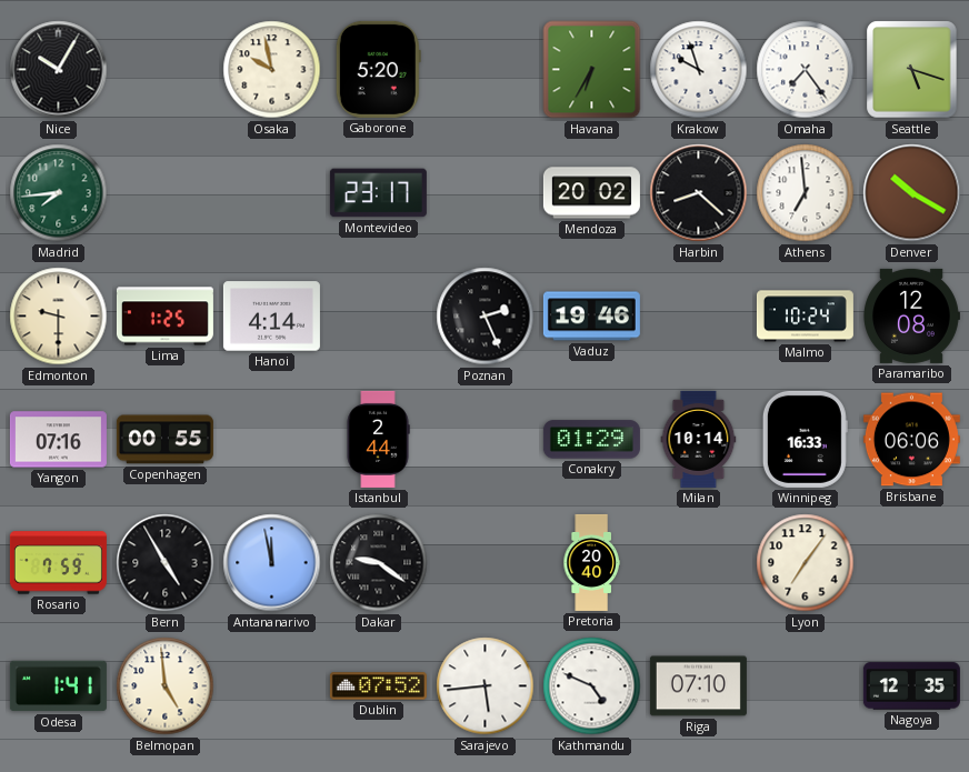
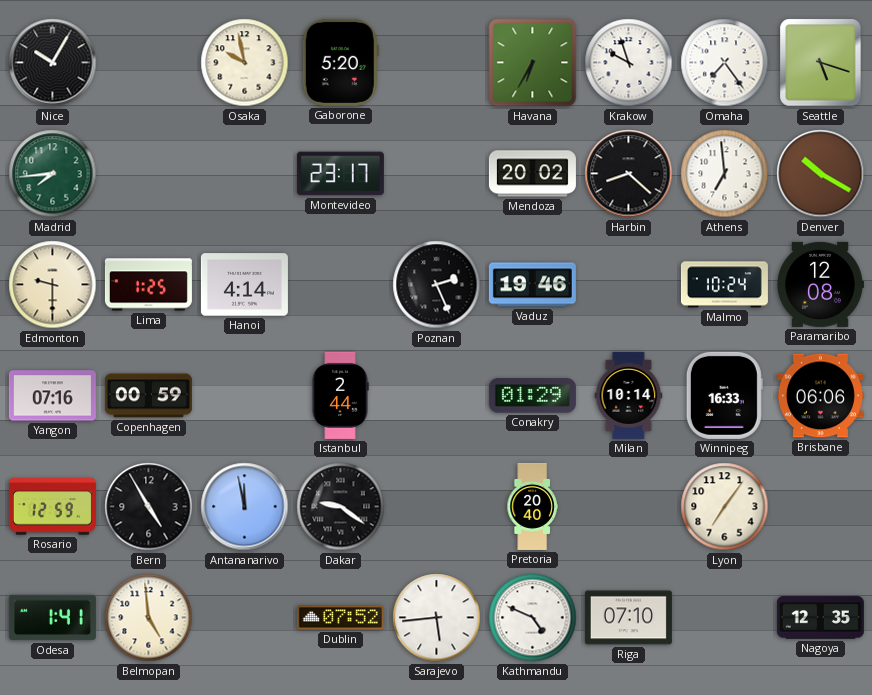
Copenhagen: 00:55 -> 00:59 (148, 396)
Rosario: 7:59 -> 12:59 (52, 507)
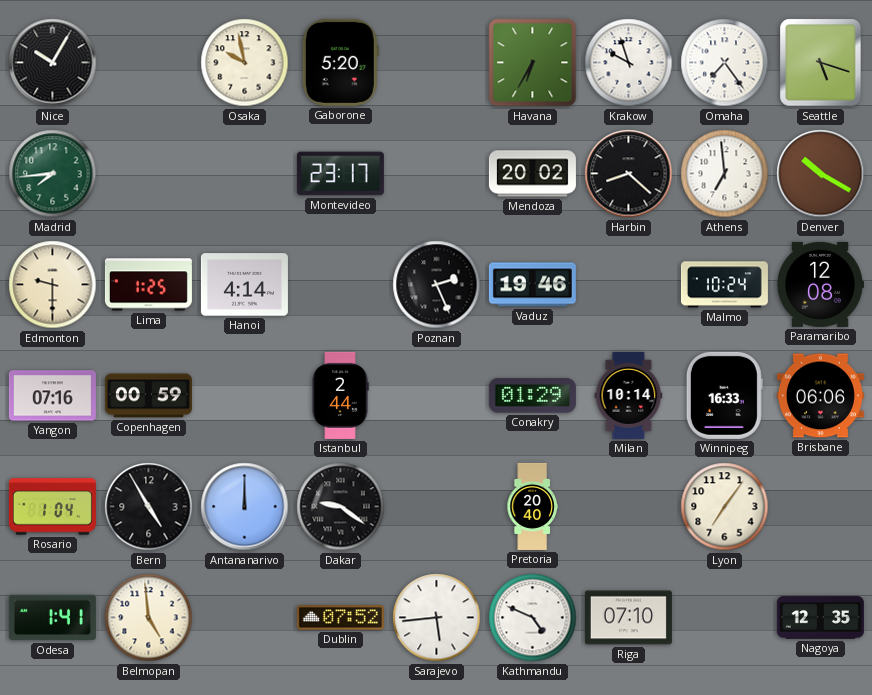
Rosario: 12:59 -> 1:04 (52, 507)
Antananarivo: 11:58 -> 12:00 (245, 507)
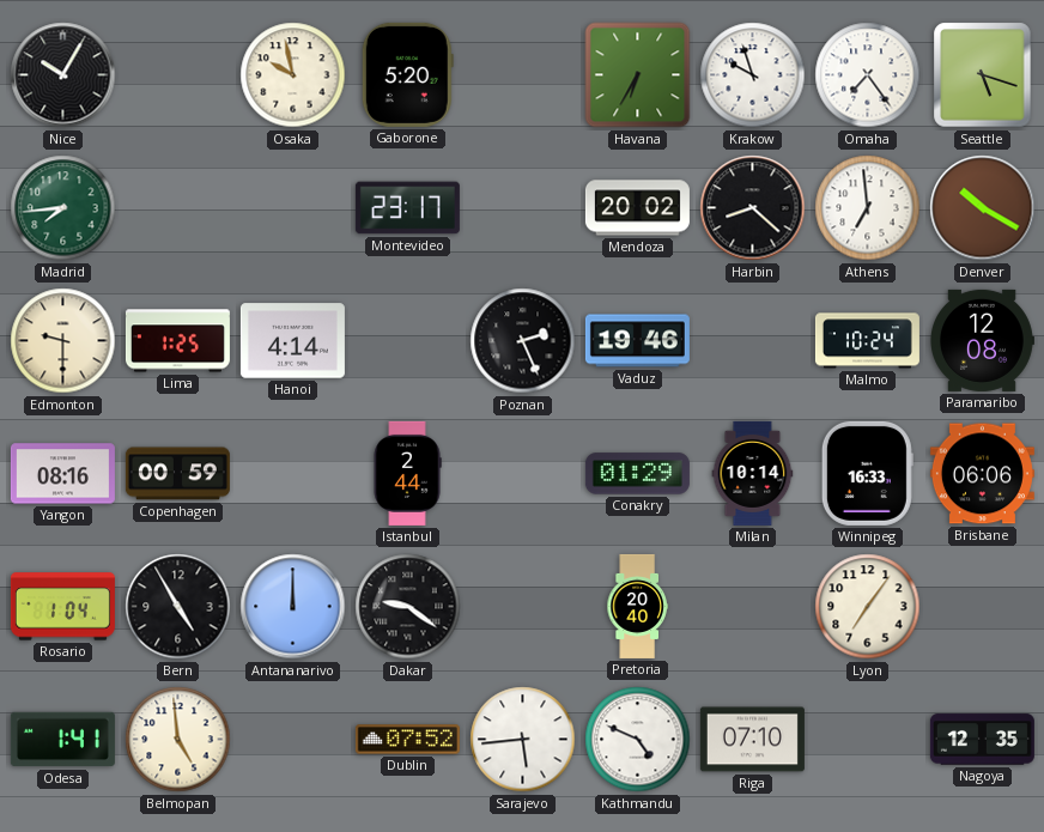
Yangon: 07:16 -> 08:16 (62, 474)
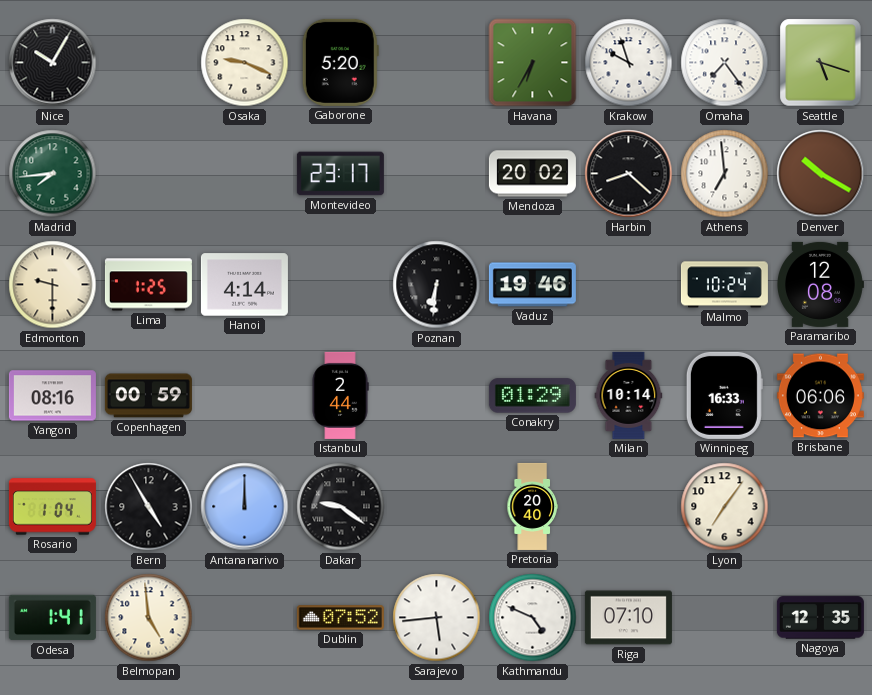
Osaka: 9:58 -> 9:19 (245, 63)
Poznan: 2:26 -> 6:31 (437, 285)
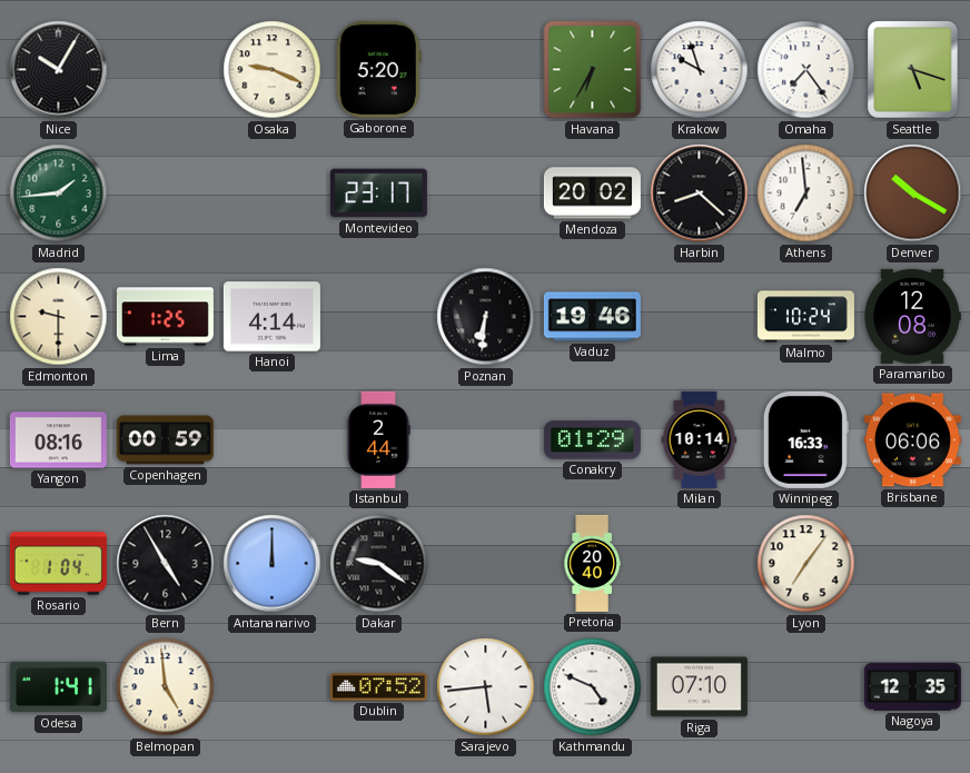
Madrid: 7:44 -> 1:44 (59, 194)
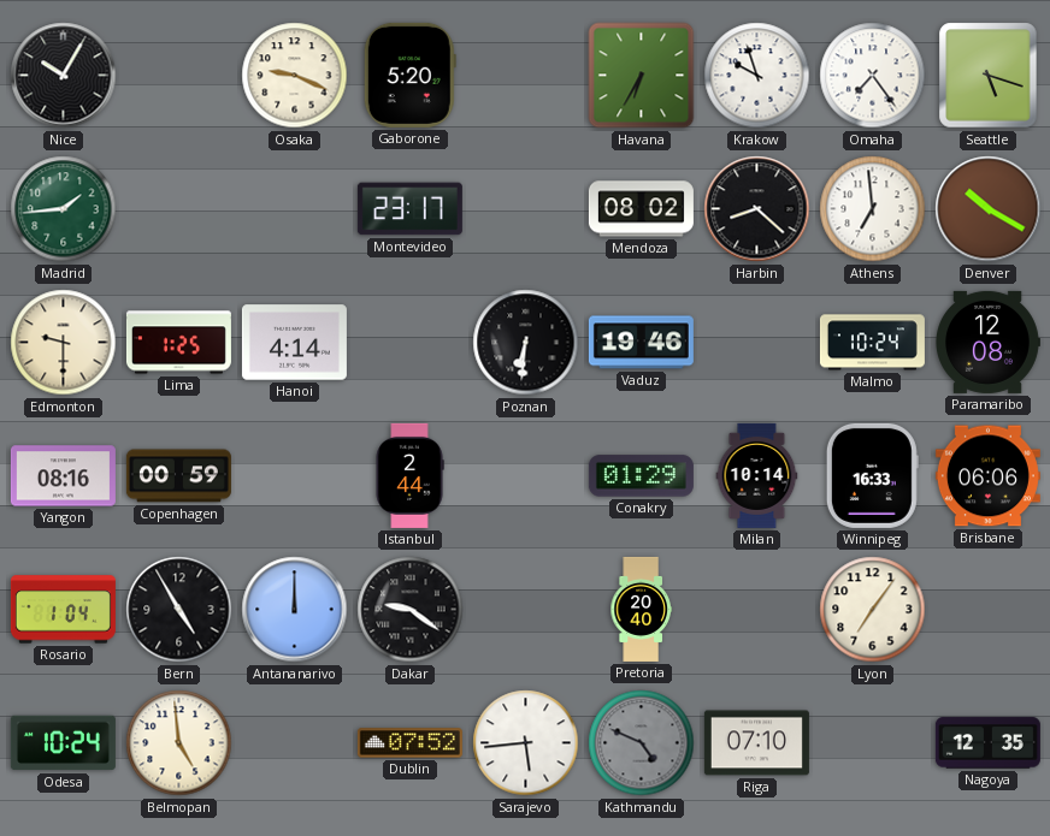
Mendoza: 20:02 -> 08:02 (641, 209)
Odesa: 1:41 -> 10:24 (63, 743)
Kathmandu dial: white -> grey (642, 743)
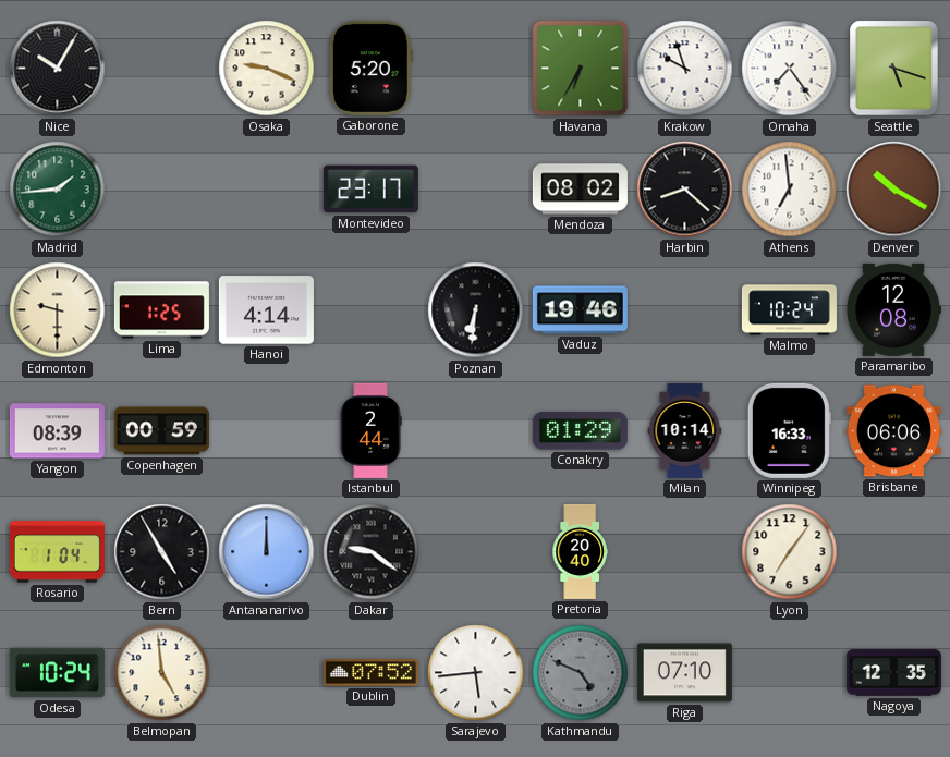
Yangon: 08:16 -> 08:39 (57, 431)
